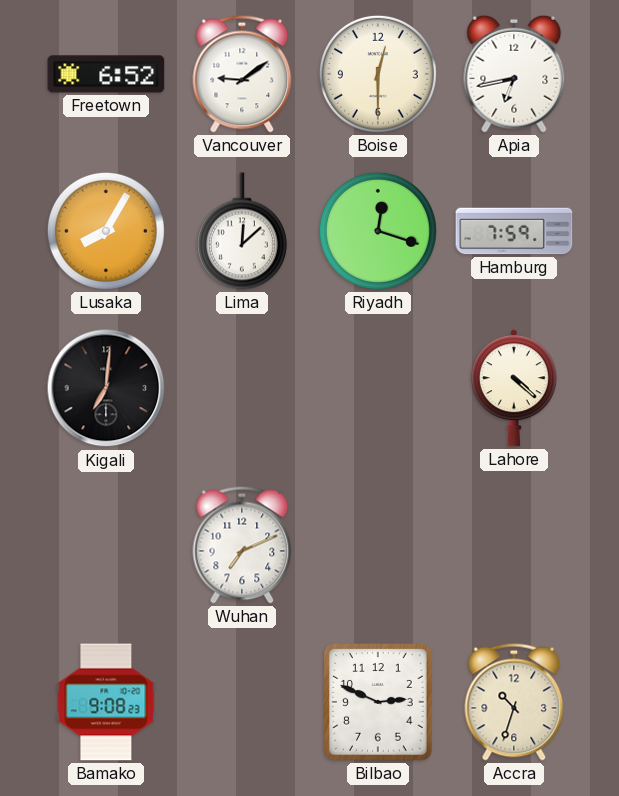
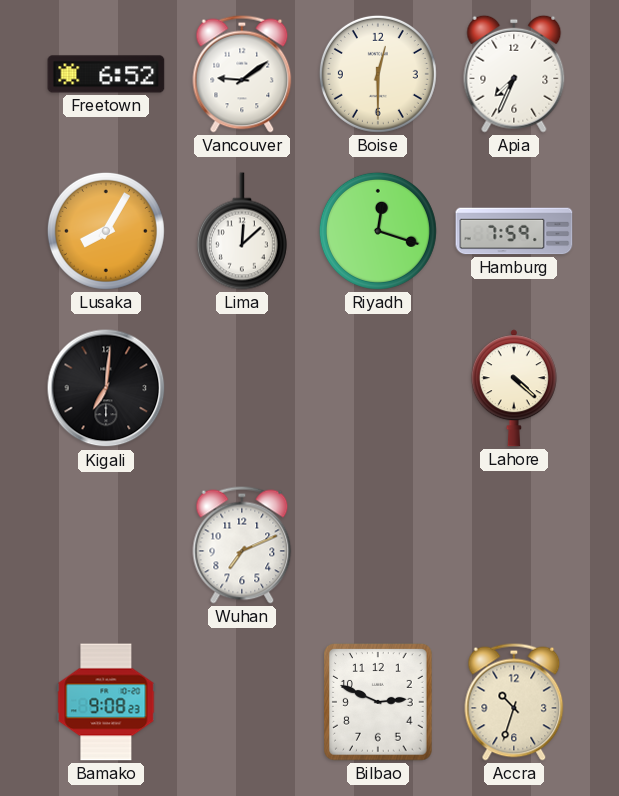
Apia: 6:43 -> 7:34 (514, 74)
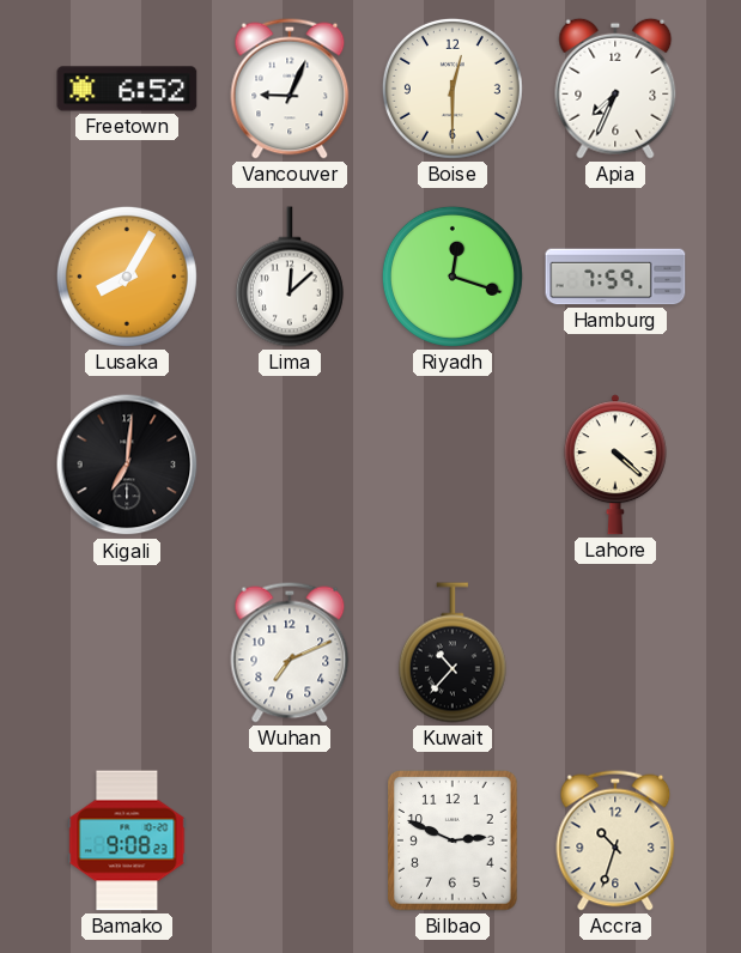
Vancouver: 9:09 -> 9:04 (290, 89)
Kuwait: none -> 10:37 (453, 652)
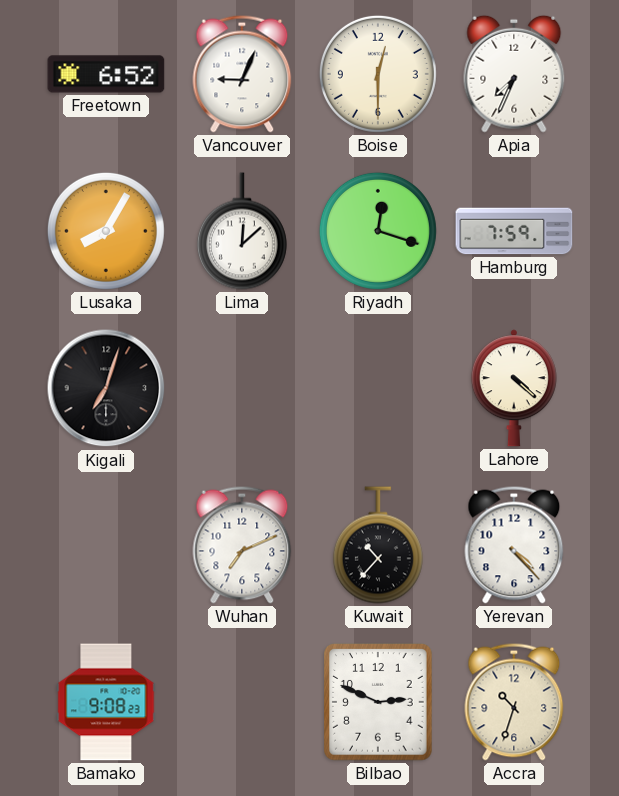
Kigali: 7:01 -> 7:03 (106, 388)
Yerevan: none -> 4:23 (514, 545)
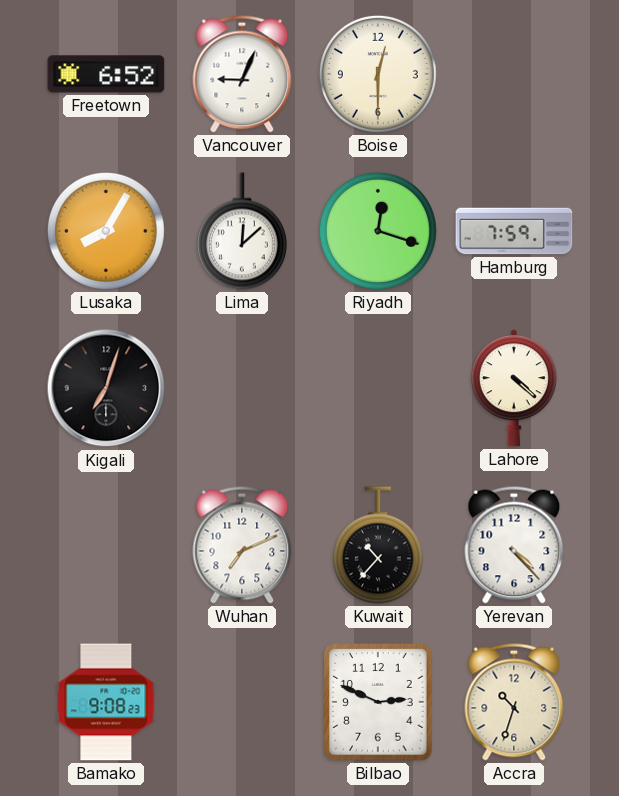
Apia: 7:34 -> none (514, 74)
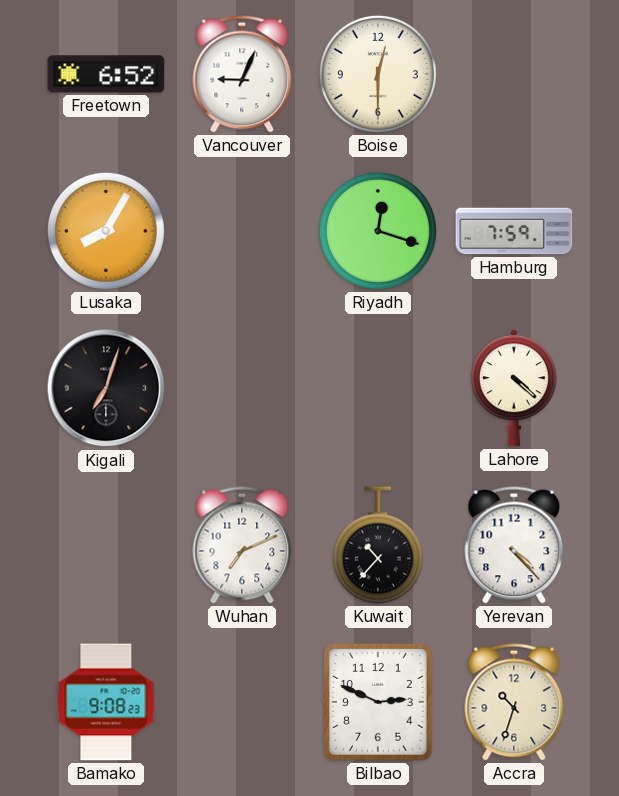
Lima: 12:08 -> none (242, 231)
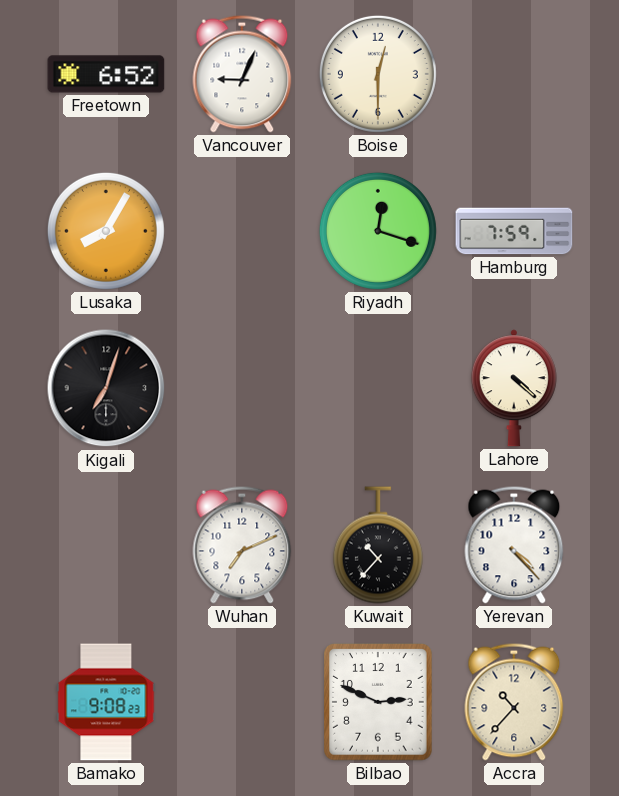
Accra: 10:33 -> 10:37 (514, 702)
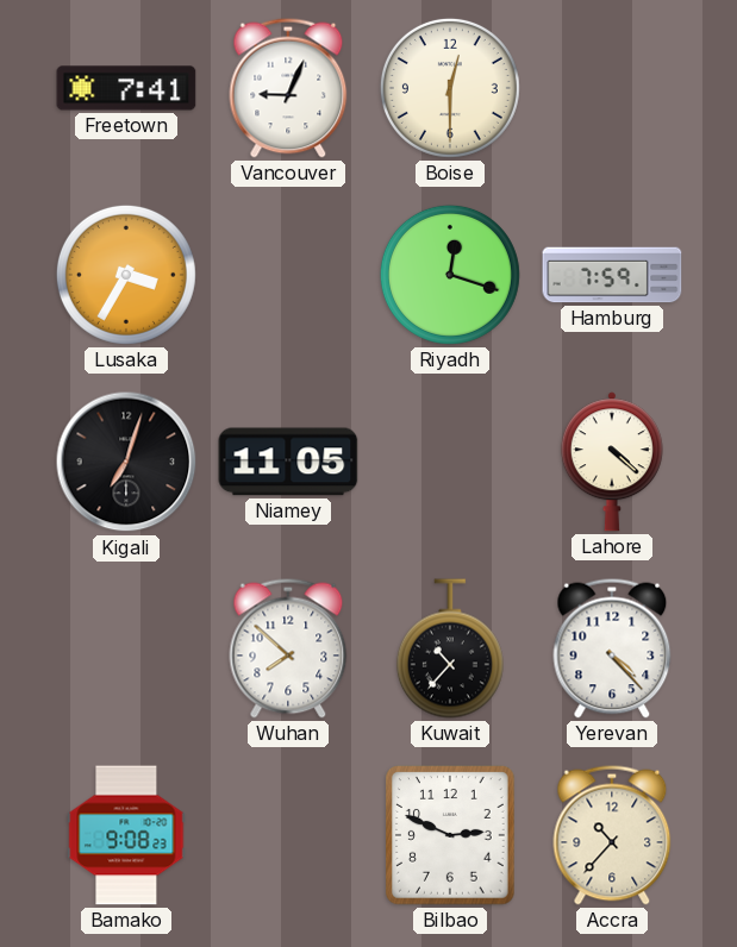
Freetown: 6:52 -> 7:41 (126, 88)
Lusaka: 8:05 -> 3:35 (126, 275)
Niamey: none -> 11:05 (288, 462)
Wuhan: 7:11 -> 7:52 (288, 648)
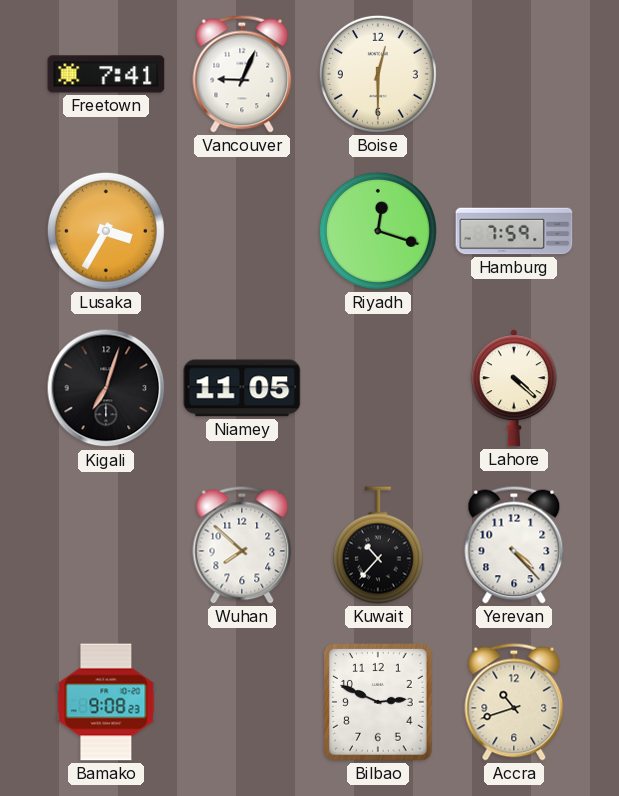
Accra: 10:37 -> 10:42 (514, 702)
